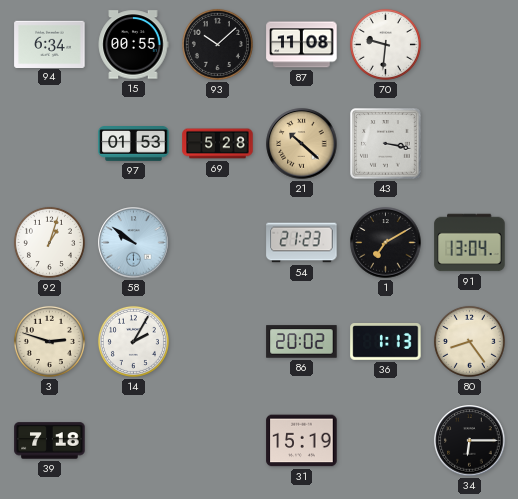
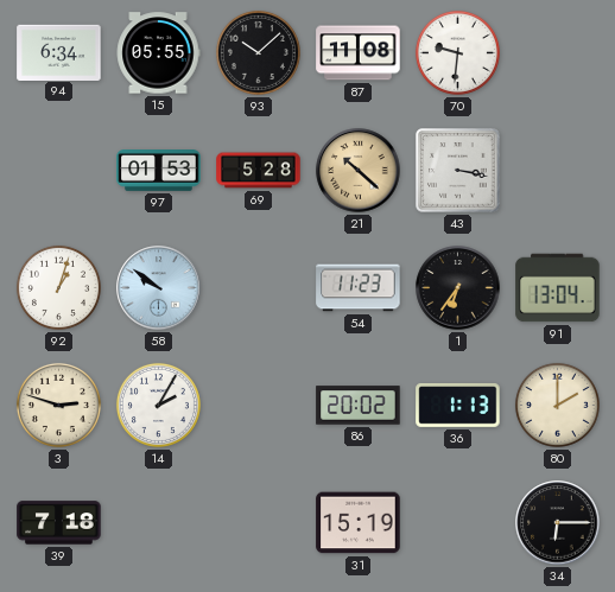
15: 00:55 -> 05:55 (158, 53)
54: 21:23 -> 11:23 (359, 288)
1: 7:10 -> 6:36 (458, 288)
80: 8:24 -> 2:00 (557, 405)
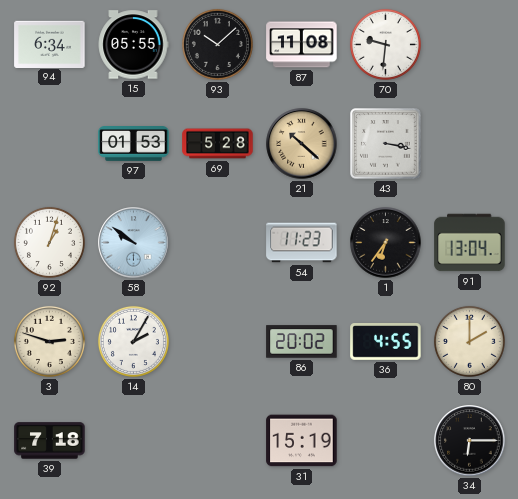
36: 1:13 -> 4:55 (386, 342)
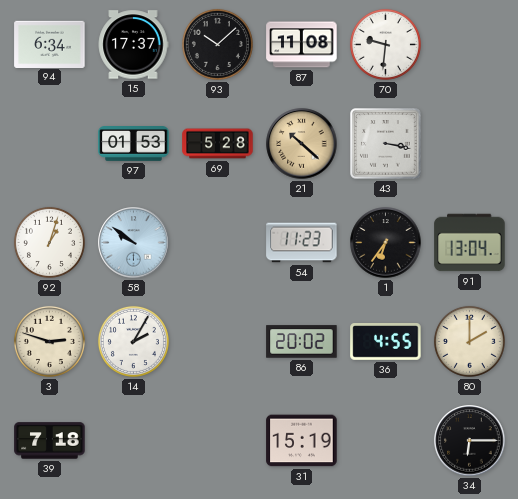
15: 05:55 -> 17:37 (133, 45)
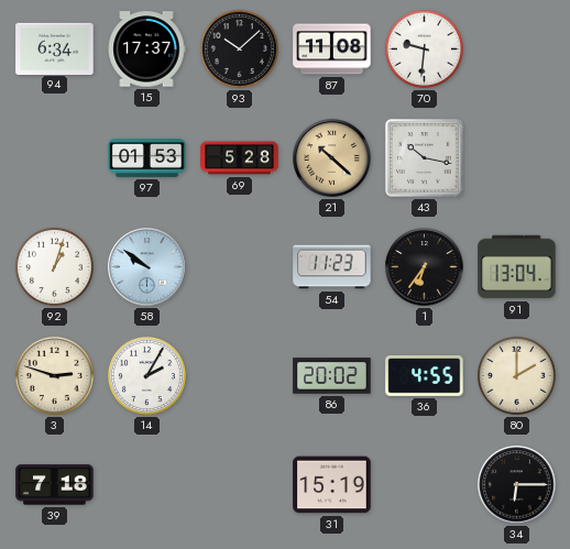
43: 3:17 -> 10:17 (425, 158)
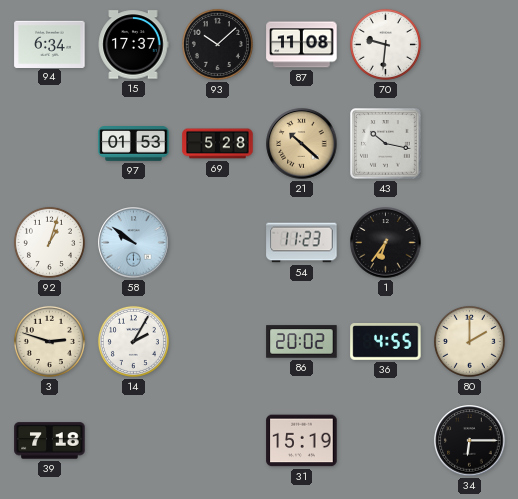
91: 13:04 -> none (517, 267)
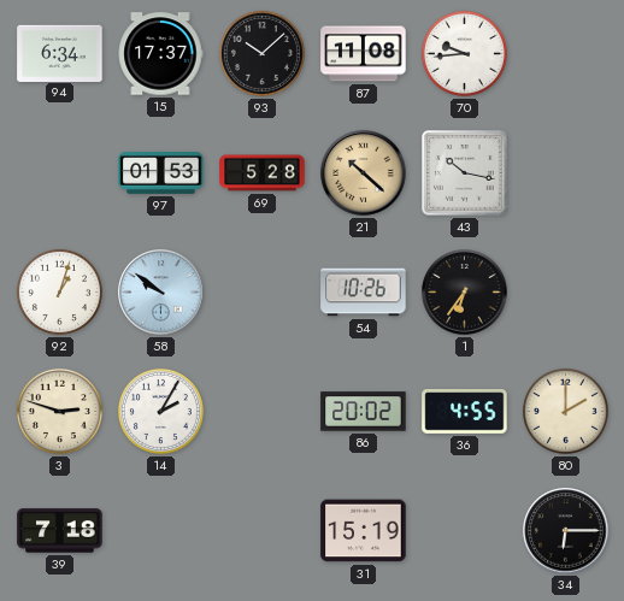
70: 9:31 -> 9:44 (464, 53)
54: 11:23 -> 10:26 (364, 293)
